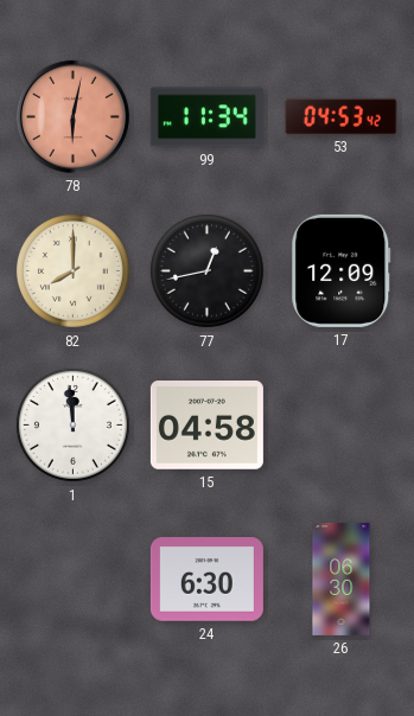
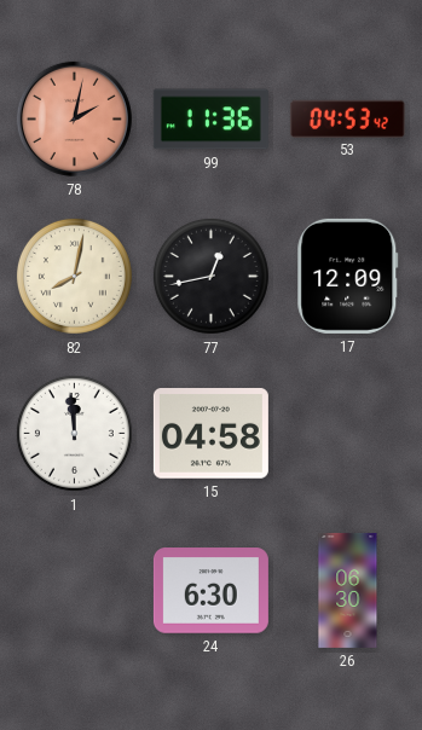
78: 6:02 -> 2:02 (74, 118)
99: 11:34 -> 11:36 (210, 120)
82: 8:00 -> 8:02 (74, 276)
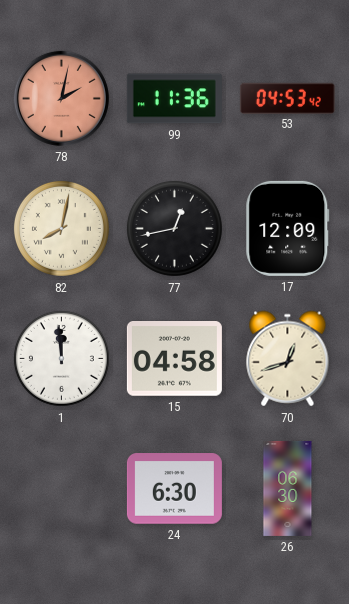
70: none -> 12:42 (288, 359)
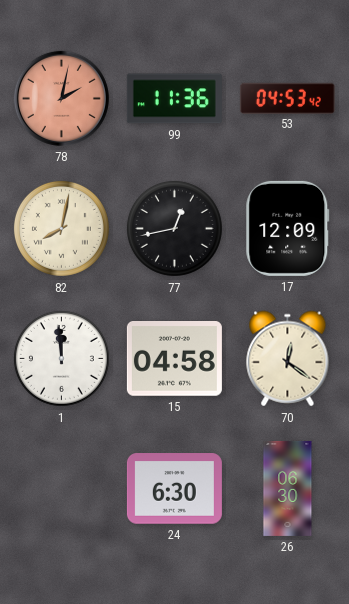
70: 12:42 -> 12:21 (288, 359)
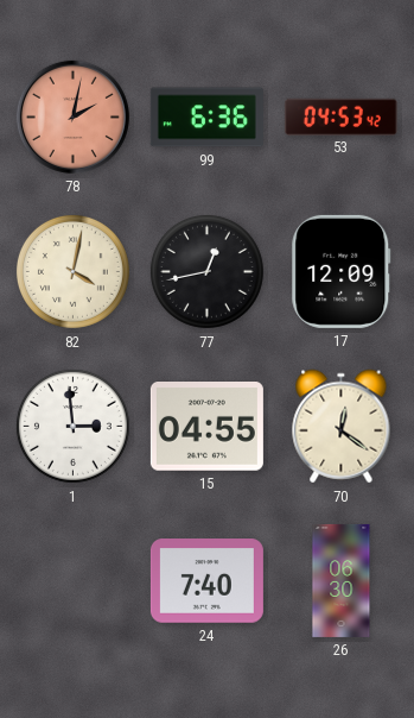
99: 11:36 -> 6:36 (206, 118)
82: 8:02 -> 4:02 (72, 271)
1: 11:59 -> 2:59 (72, 426)
15: 04:58 -> 04:55 (206, 427)
24: 6:30 -> 7:40 (206, 581)
